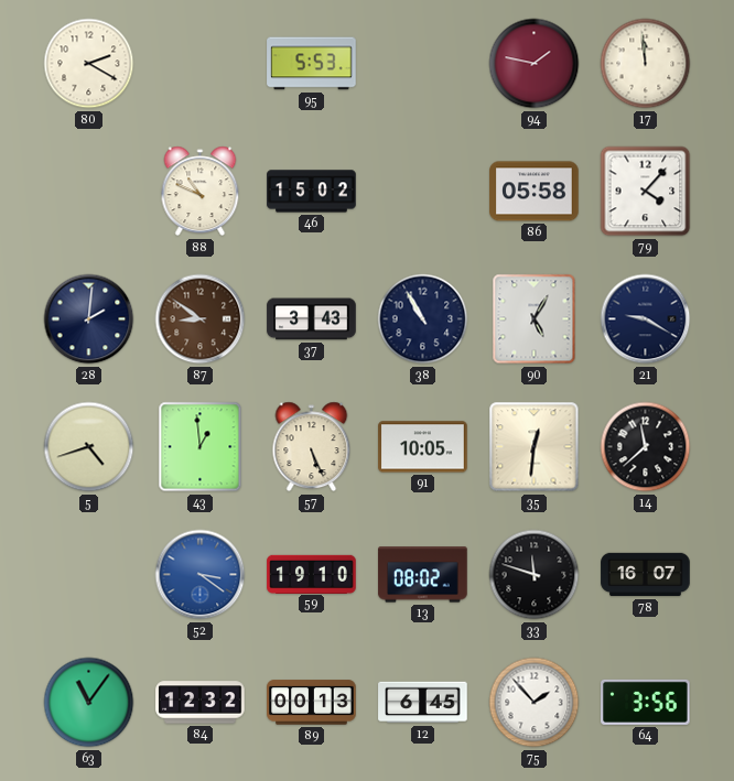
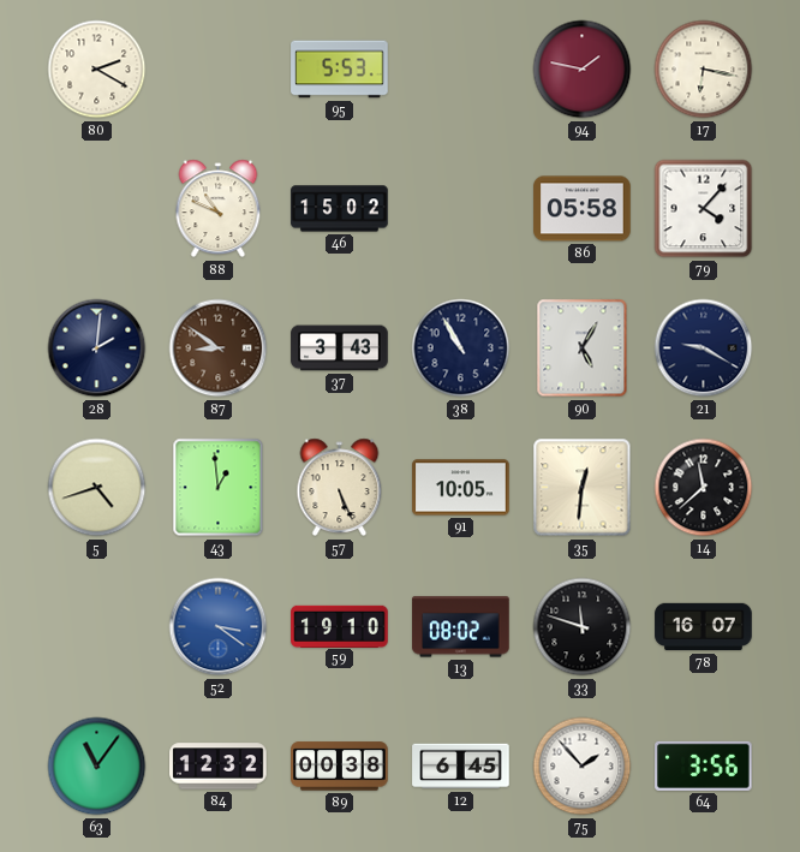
17: 11:59 -> 6:17 (704, 70)
89: 00:13 -> 00:38 (340, 767)
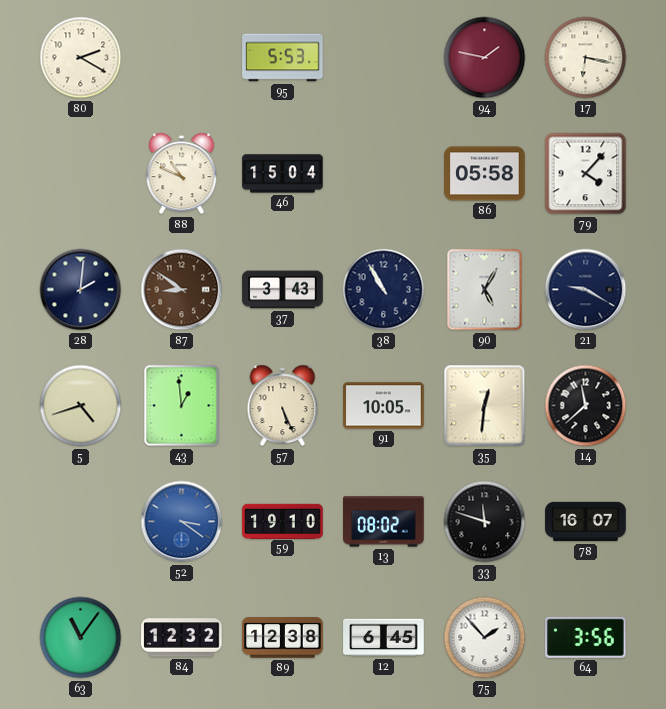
46: 15:02 -> 15:04 (283, 174)
89: 00:38 -> 12:38 (283, 638)
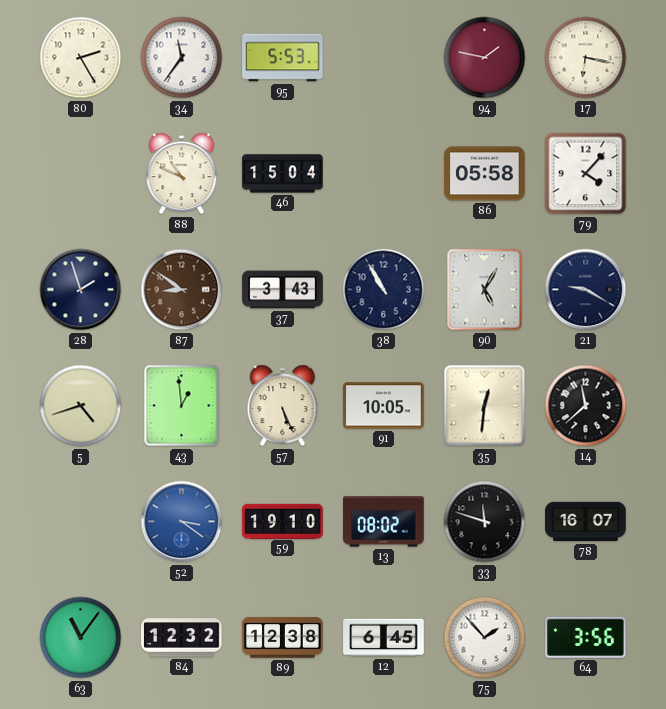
80: 2:20 -> 2:25 (81, 58)
34: none -> 11:36 (182, 58)
28: 2:01 -> 1:57 (81, 290)
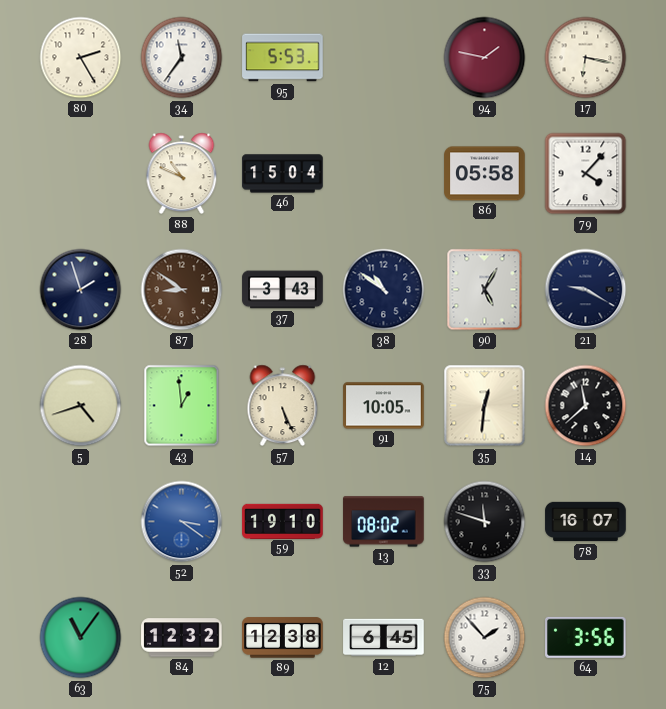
38: 10:55 -> 10:51 (384, 290)
